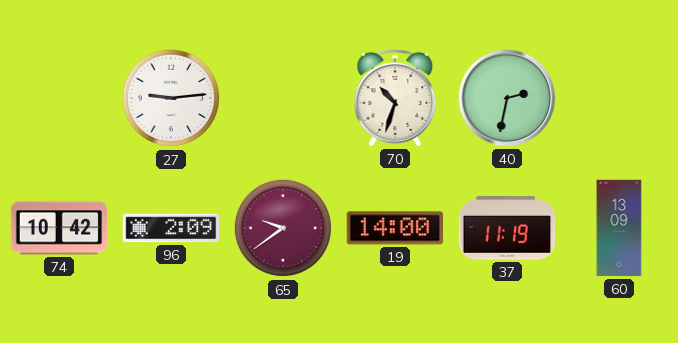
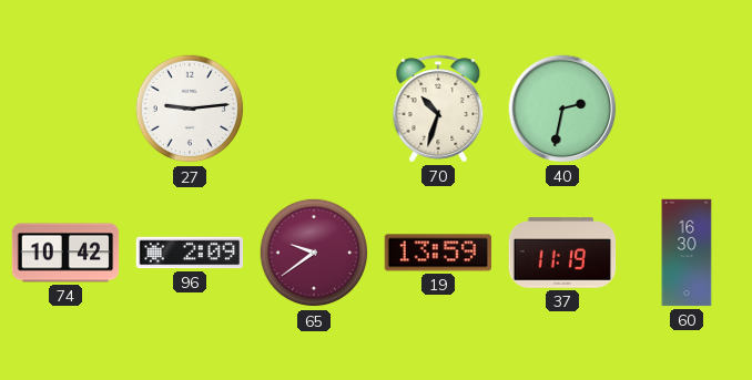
19: 14:00 -> 13:59 (438, 253)
60: 13:09 -> 16:30 (687, 253)
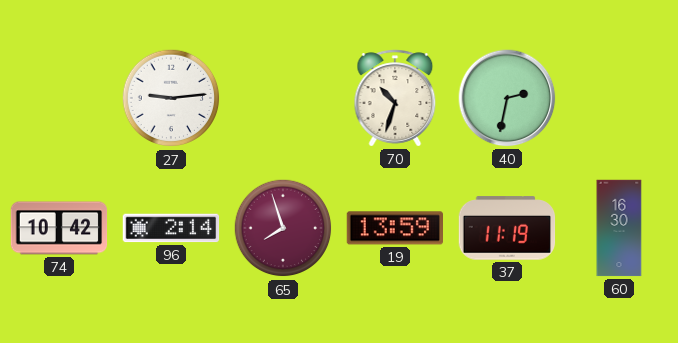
96: 2:09 -> 2:14 (171, 228)
65: 9:39 -> 7:57 (283, 228)
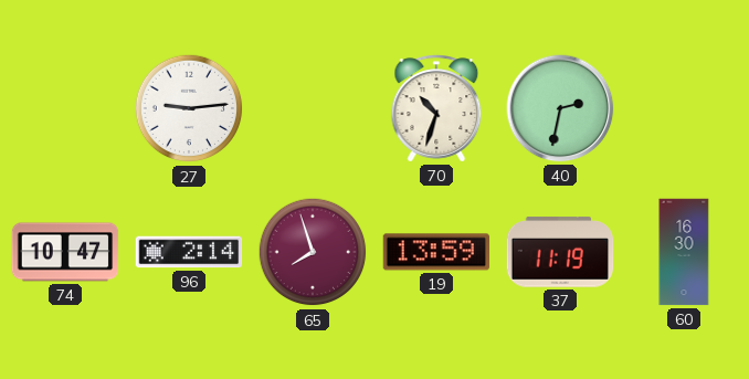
74: 10:42 -> 10:47 (65, 252)
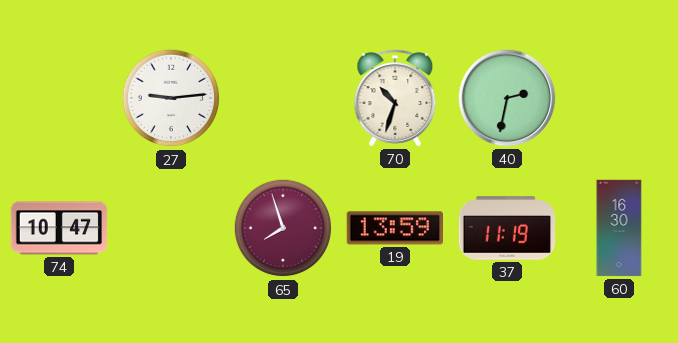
96: 2:14 -> none (189, 252)
